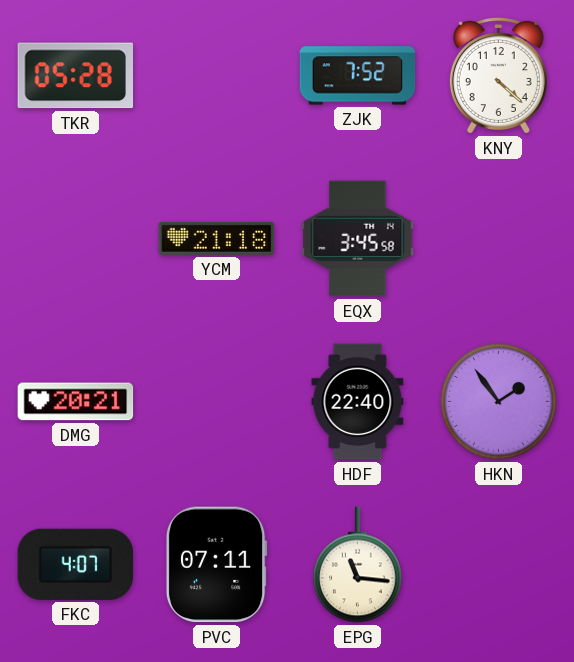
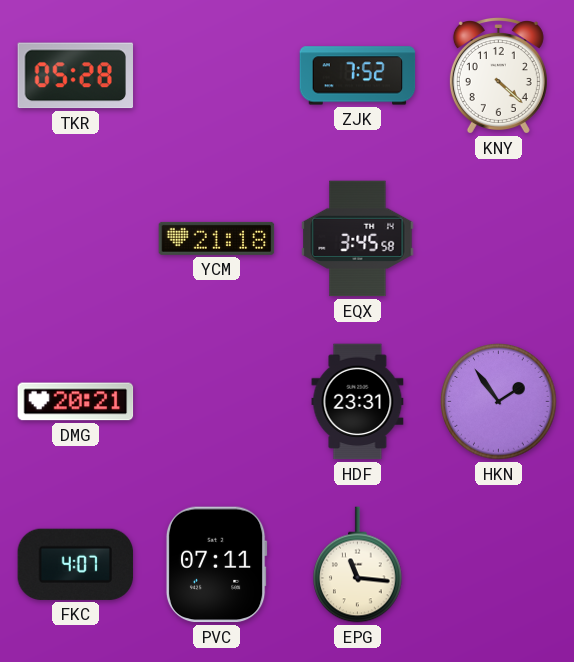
HDF: 22:40 -> 23:31 (358, 402)
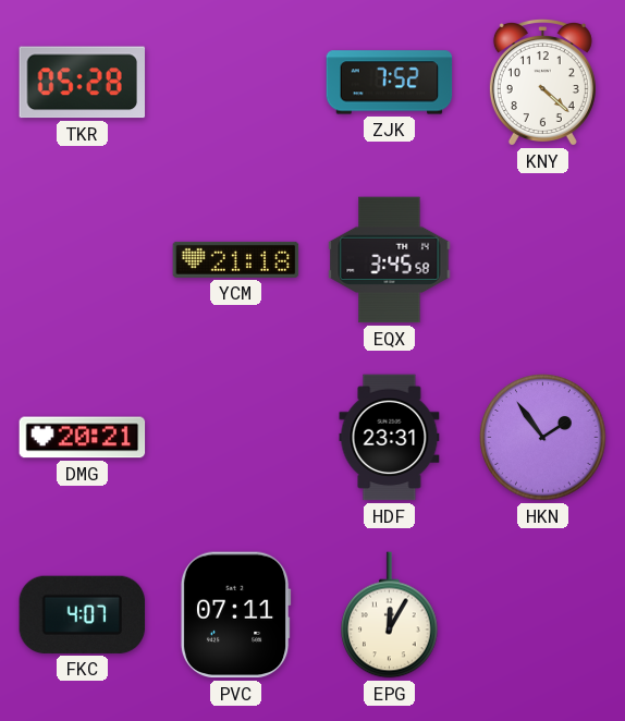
EPG: 11:16 -> 12:05 (390, 615)
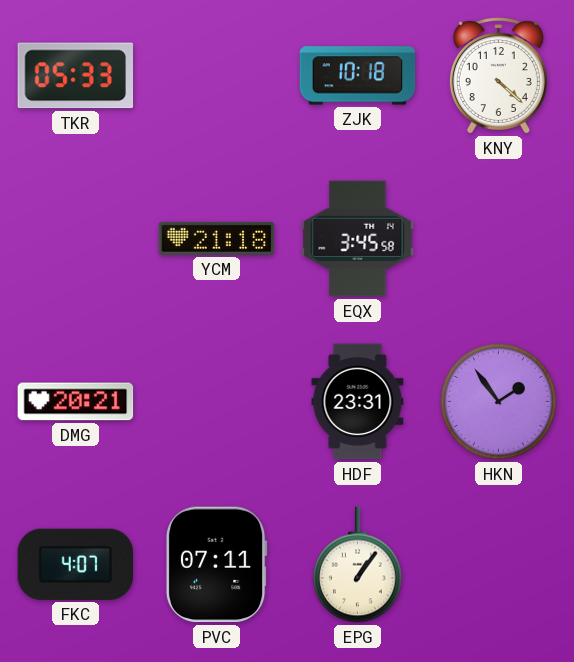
TKR: 05:28 -> 05:33 (76, 76)
ZJK: 7:52 -> 10:18 (358, 76)
EPG: 12:05 -> 1:06 (358, 565)
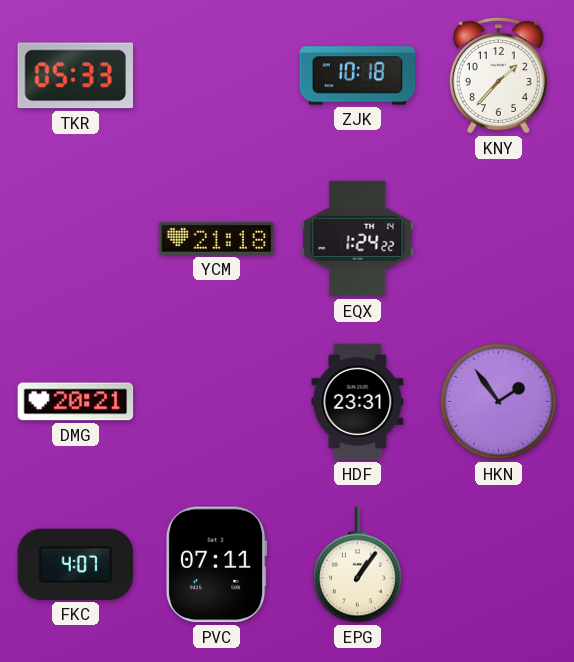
KNY: 4:22 -> 1:37 (498, 76)
EQX: 3:45 -> 1:24 (358, 239)
